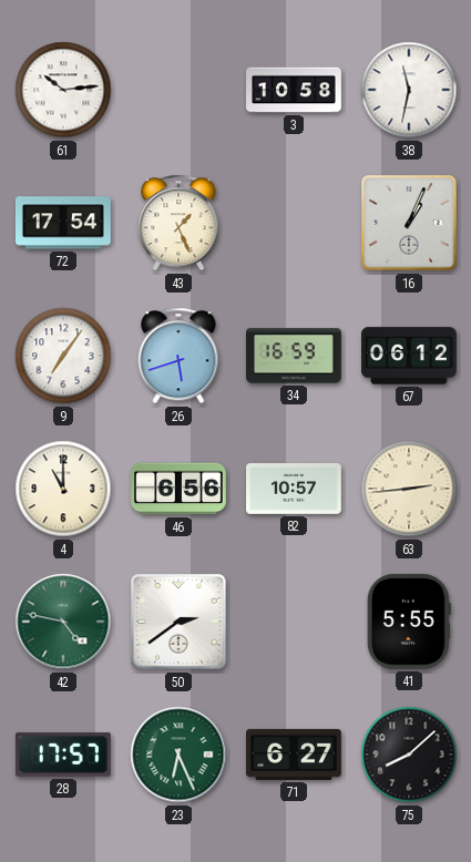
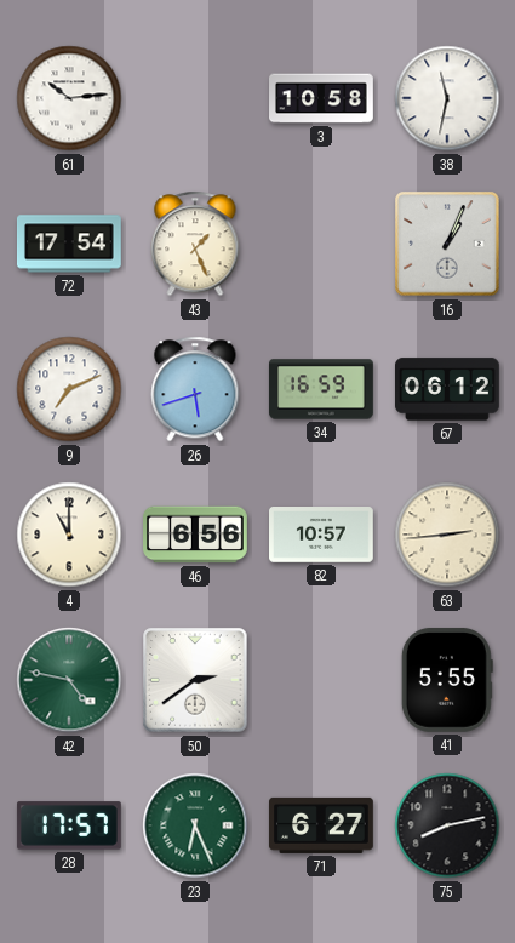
9: 7:06 -> 7:11 (69, 389)
75: 8:08 -> 8:13 (447, 825)
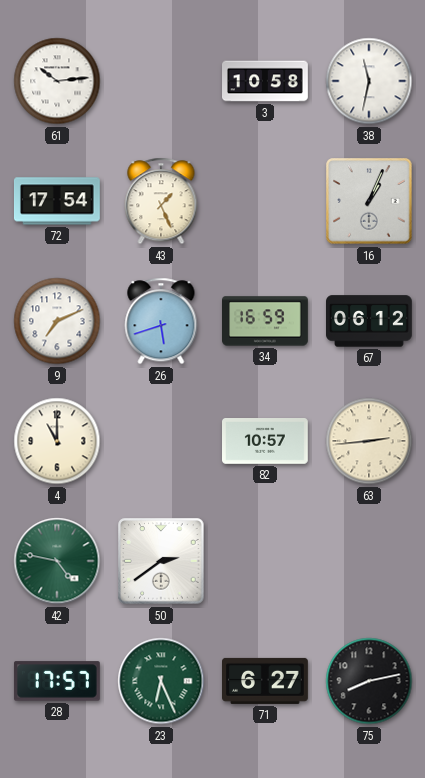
46: 6:56 -> none (196, 535)
41: 5:55 -> none (447, 680)
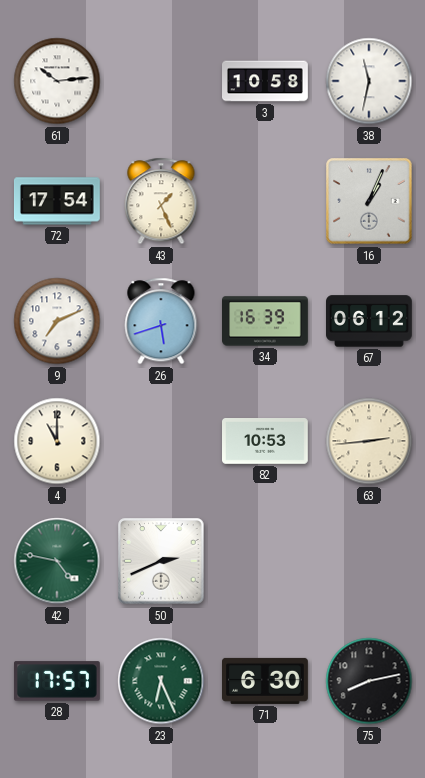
34: 16:59 -> 16:39 (266, 321)
82: 10:57 -> 10:53 (266, 442)
50: 2:39 -> 2:41 (161, 561)
71: 6:27 -> 6:30 (266, 681)
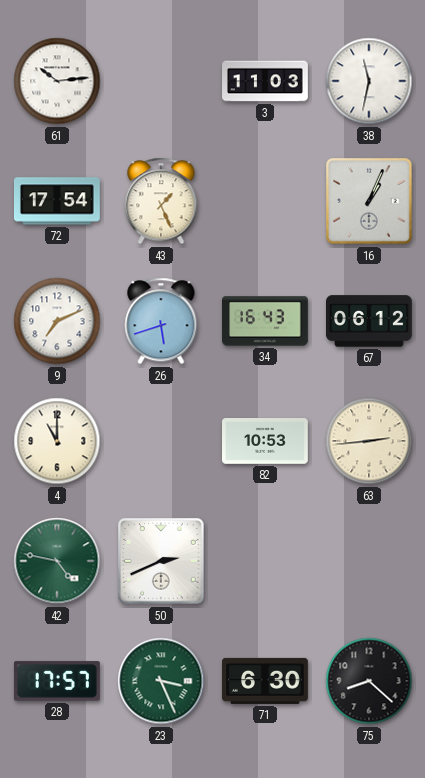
3: 10:58 -> 11:03 (266, 81)
34: 16:39 -> 16:43 (266, 321)
23: 6:26 -> 3:26 (161, 681)
75: 8:13 -> 8:22 (369, 681)
